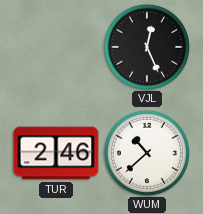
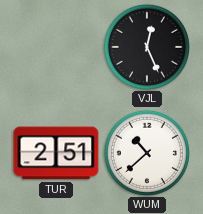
TUR: 2:46 -> 2:51 (56, 153)
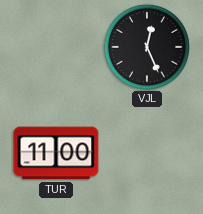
TUR: 2:51 -> 11:00 (56, 153)
WUM: 10:38 -> none (147, 153)
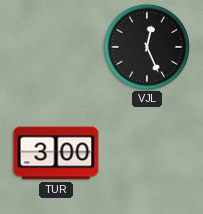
TUR: 11:00 -> 3:00 (56, 153)
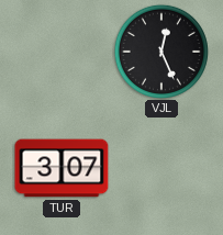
TUR: 3:00 -> 3:07 (62, 168)
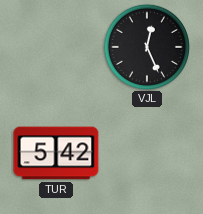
TUR: 3:07 -> 5:42 (56, 153)
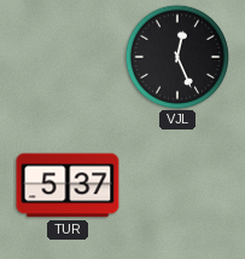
TUR: 5:42 -> 5:37 (68, 185)
